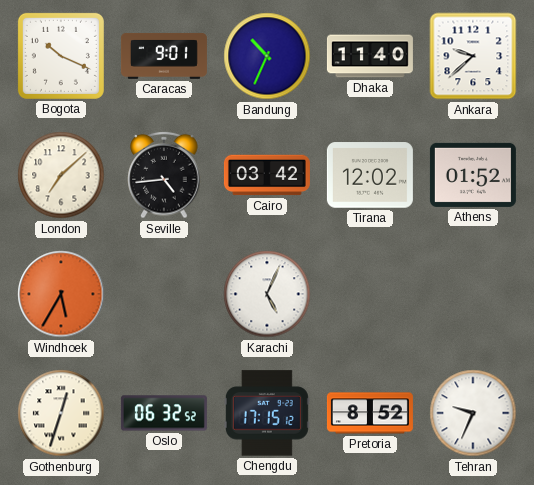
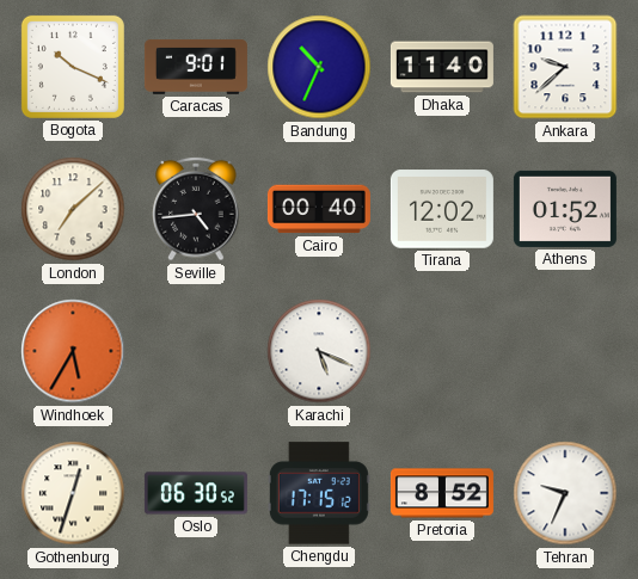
Cairo: 03:42 -> 00:40 (319, 209)
Karachi: 5:04 -> 5:19 (319, 351)
Oslo: 06:32 -> 06:30 (196, 493)
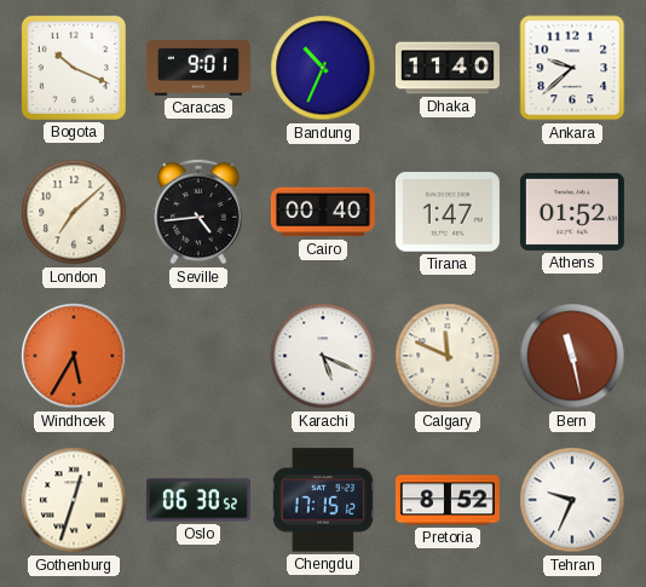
Tirana: 12:02 -> 1:47 (448, 212)
Calgary: none -> 11:49 (448, 356)
Bern: none -> 11:28 (572, 356)
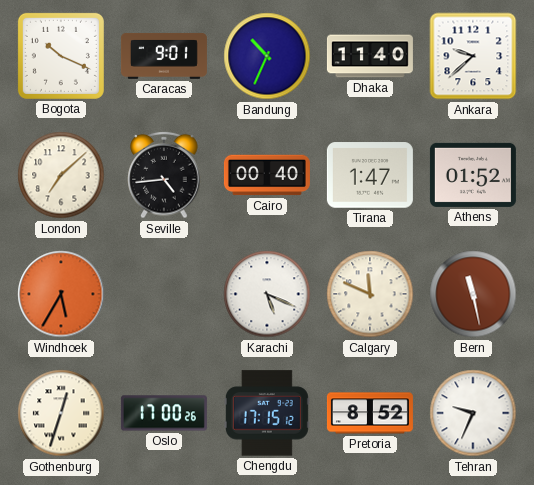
Oslo: 06:30 -> 17:00 (164, 413)
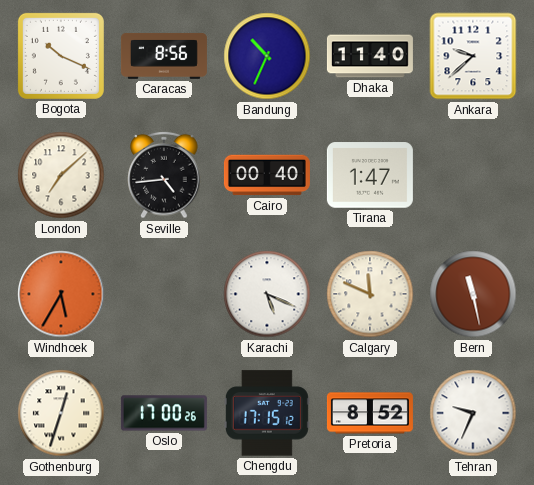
Caracas: 9:01 -> 8:56 (164, 56)
Athens: 01:52 -> none (473, 175)
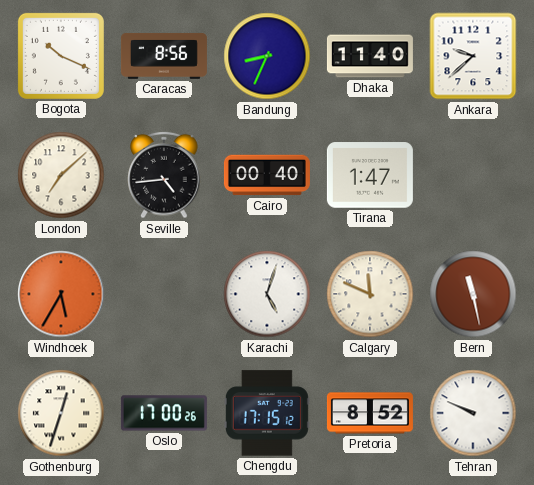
Bandung: 10:34 -> 8:34 (267, 56)
Karachi: 5:19 -> 5:03 (267, 294)
Tehran: 9:34 -> 9:49 (473, 413)
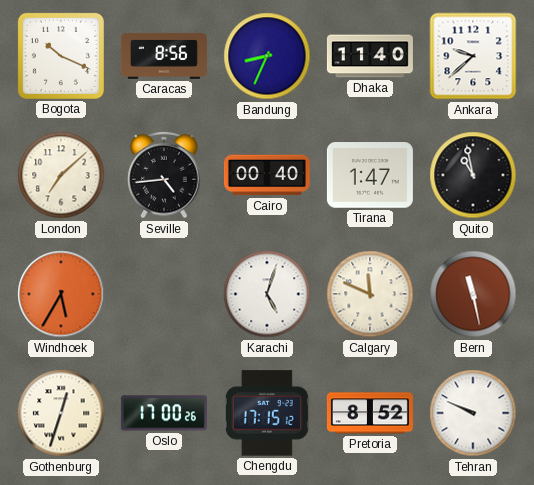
Quito: none -> 10:58 (473, 175)
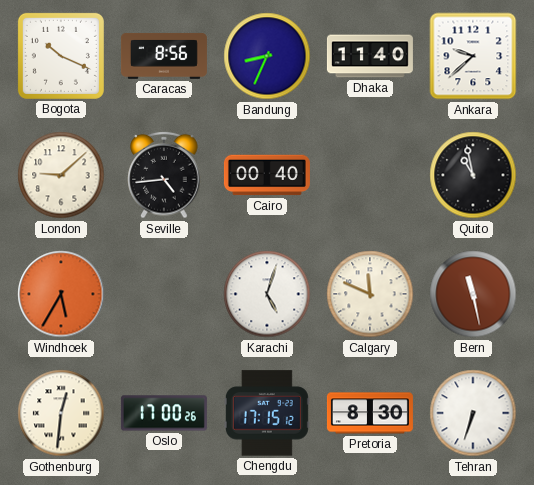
London: 7:08 -> 9:08 (61, 175)
Tirana: 1:47 -> none (370, 175)
Gothenburg: 12:33 -> 12:31 (61, 413)
Pretoria: 8:52 -> 8:30 (370, 413)
Tehran: 9:49 -> 6:33 (473, 413)
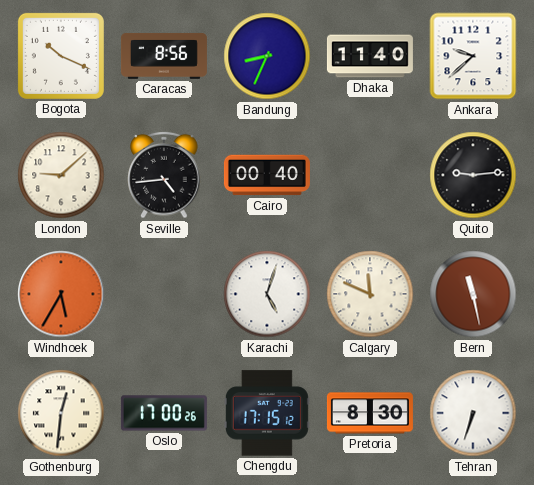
Quito: 10:58 -> 9:14 (473, 175)
